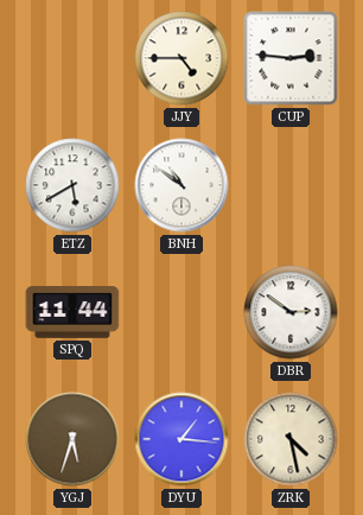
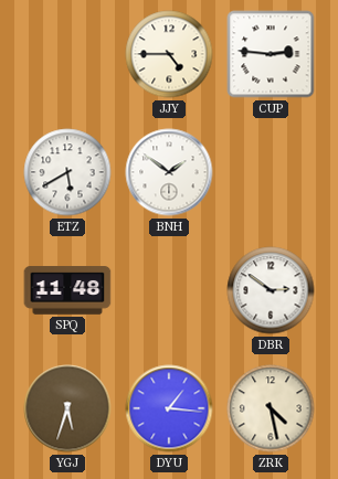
BNH: 10:51 -> 1:51 (169, 172)
SPQ: 11:44 -> 11:48 (67, 290)
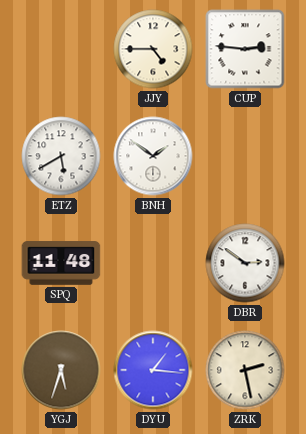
ZRK: 4:28 -> 2:28 (245, 370)
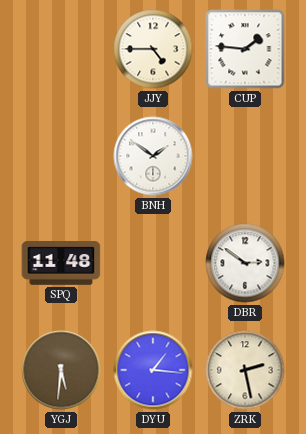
CUP: 2:46 -> 1:46 (245, 49)
ETZ: 5:40 -> none (61, 156)
YGJ: 5:33 -> 5:31 (61, 370)
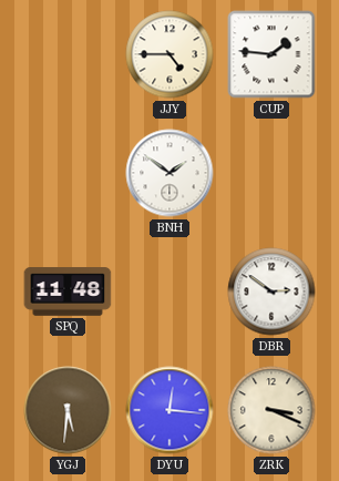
DYU: 1:16 -> 12:16 (169, 410)
ZRK: 2:28 -> 3:19 (271, 410)
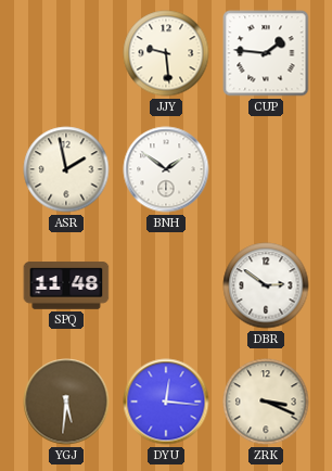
JJY: 4:45 -> 9:29 (166, 53)
ASR: none -> 1:58 (66, 169)
